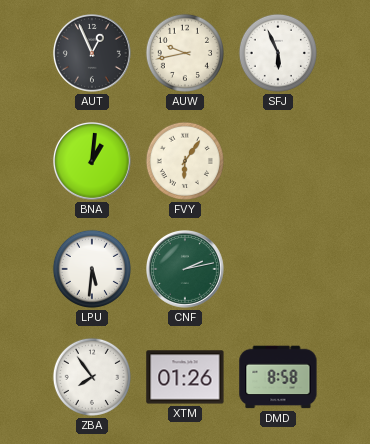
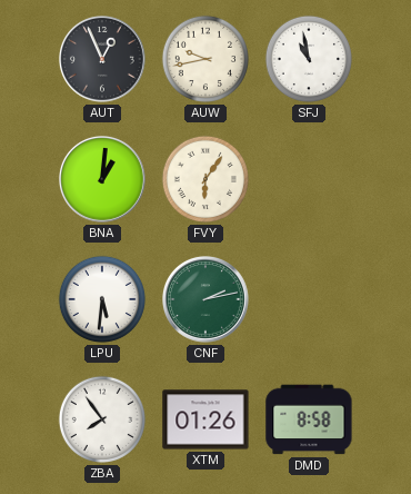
SFJ: 5:56 -> 10:58 (309, 59)
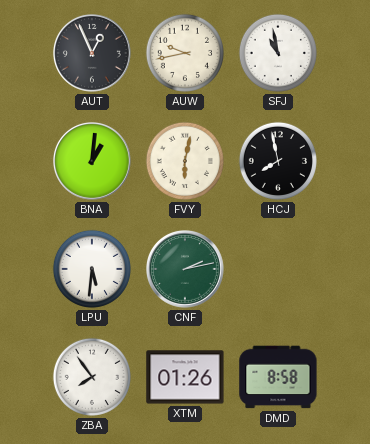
FVY: 6:06 -> 6:02 (185, 161)
HCJ: none -> 7:58 (278, 161)
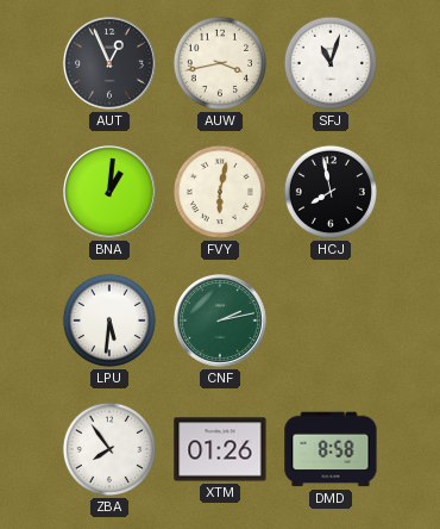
AUW: 9:43 -> 3:43 (220, 63)
SFJ: 10:58 -> 11:03 (331, 63)
